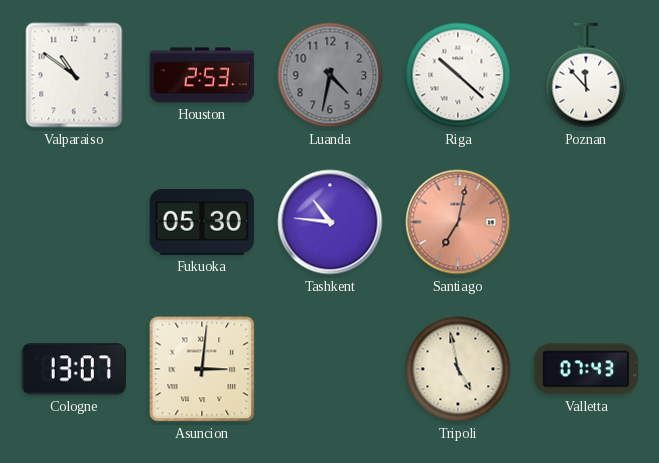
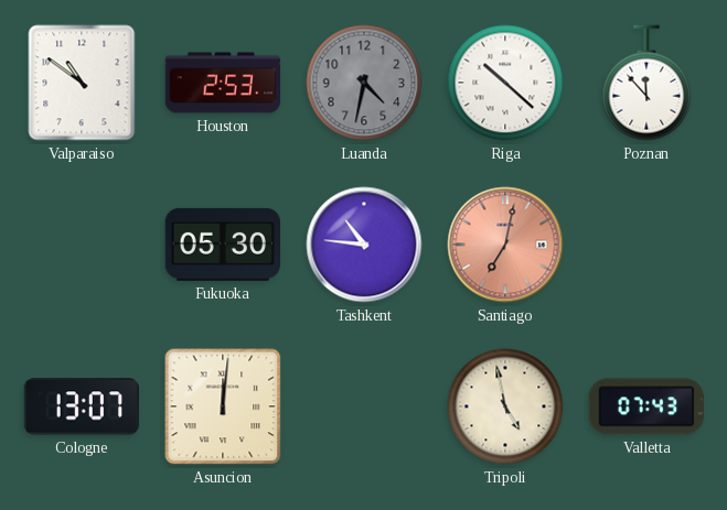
Asuncion: 3:01 -> 12:01 (223, 406)
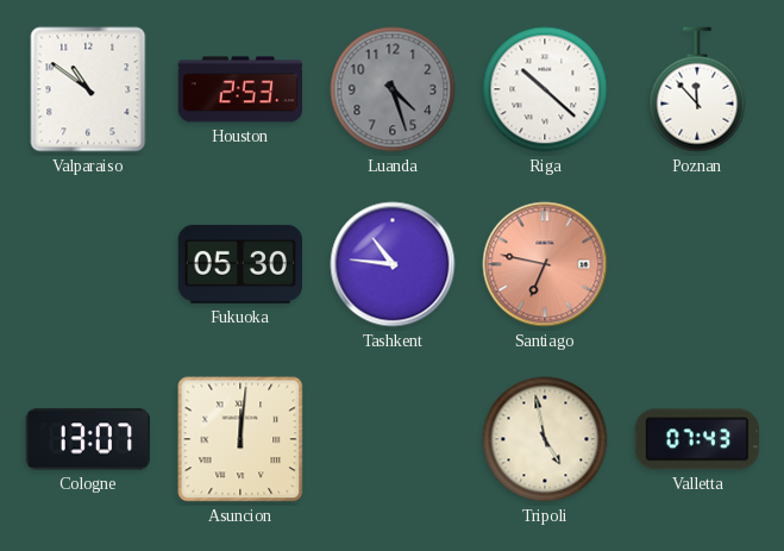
Luanda: 4:32 -> 4:27 (393, 89)
Santiago: 7:02 -> 6:47 (545, 264)
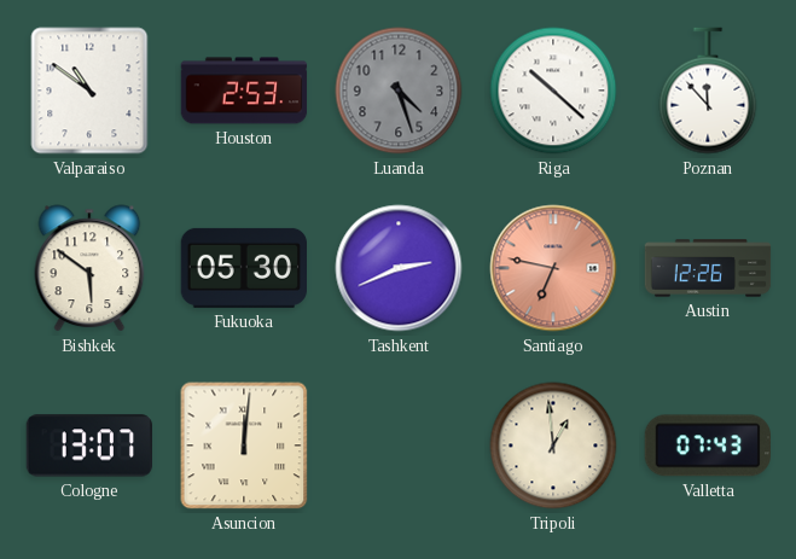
Bishkek: none -> 5:51 (89, 268)
Tashkent: 10:46 -> 2:41 (399, 268)
Austin: none -> 12:26 (708, 268)
Tripoli: 4:58 -> 12:59 (553, 446)
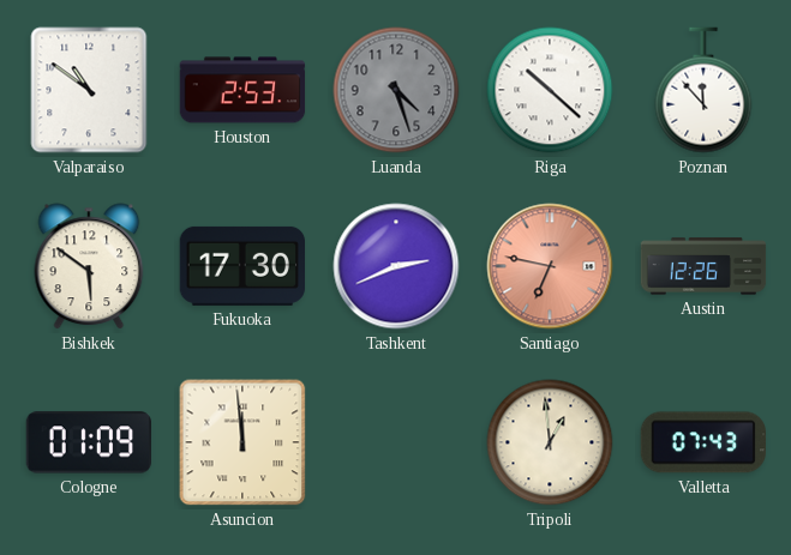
Fukuoka: 05:30 -> 17:30 (241, 266)
Cologne: 13:07 -> 01:09 (88, 442)
Asuncion: 12:01 -> 11:59 (242, 442)
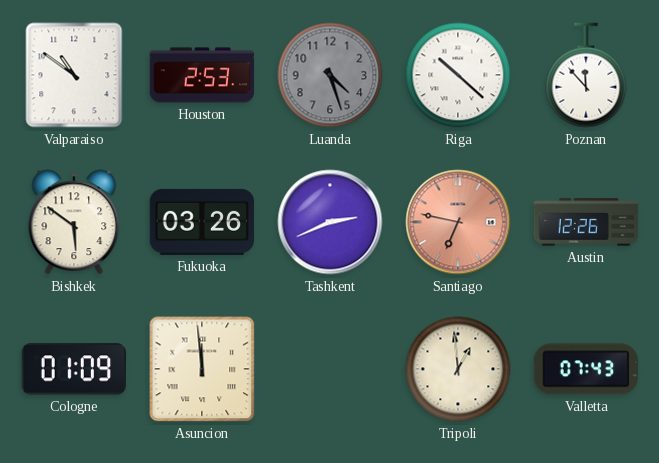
Fukuoka: 17:30 -> 03:26 (201, 222)
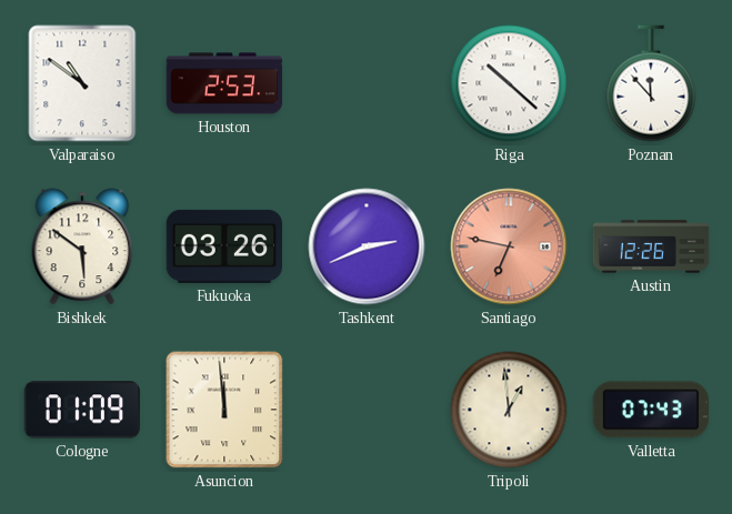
Luanda: 4:27 -> none (330, 75)
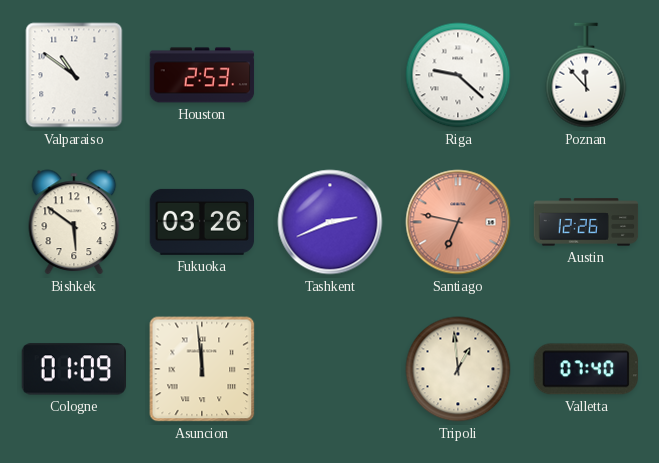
Riga: 10:22 -> 9:22 (458, 75)
Valletta: 07:43 -> 07:40 (585, 369)
